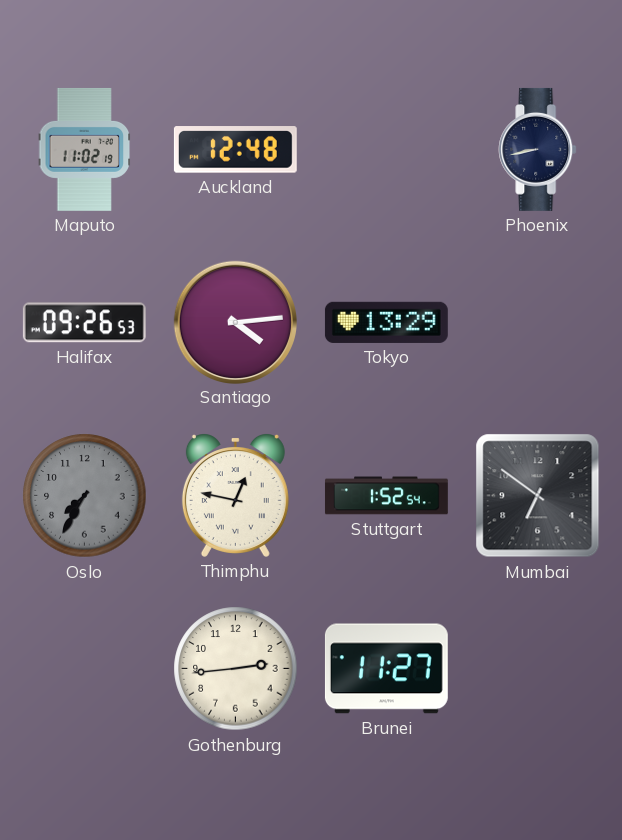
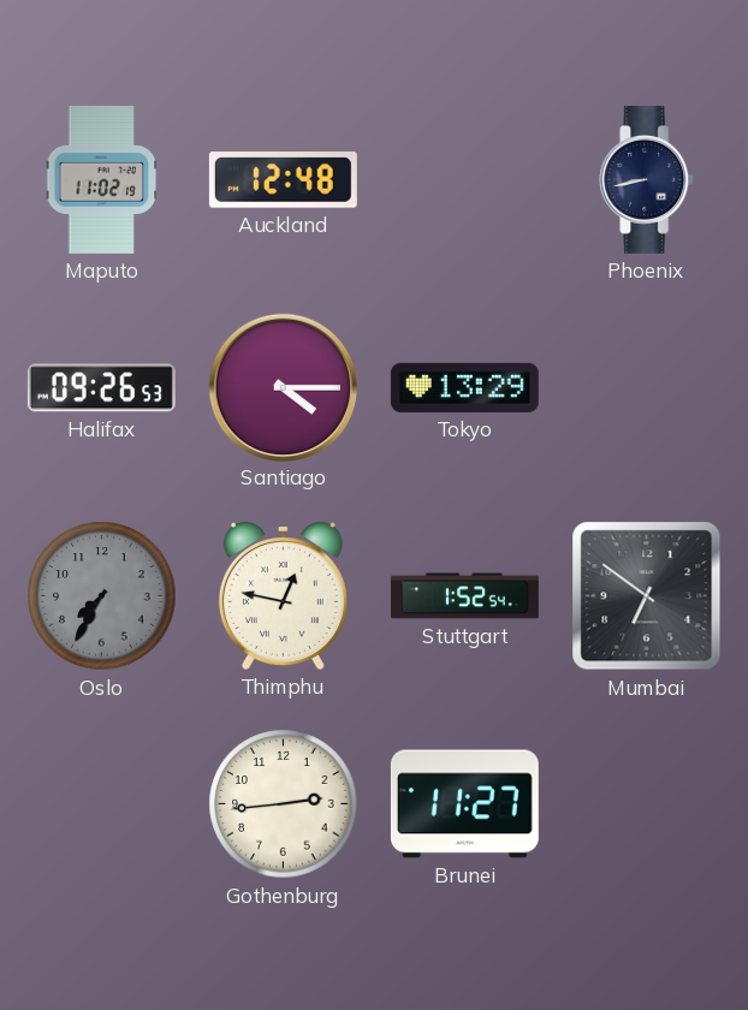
Santiago: 4:14 -> 4:15 (283, 387)
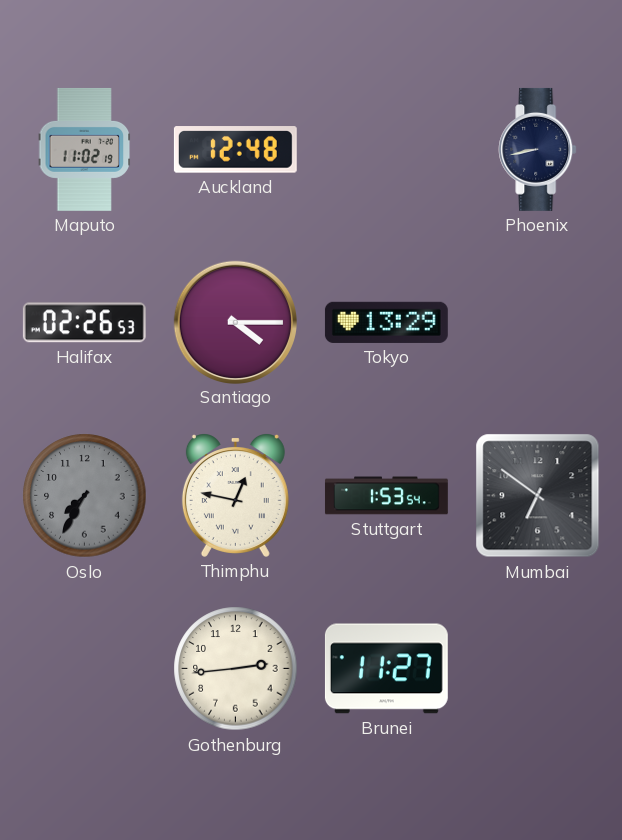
Halifax: 09:26 -> 02:26 (84, 323)
Stuttgart: 1:52 -> 1:53 (386, 496)
